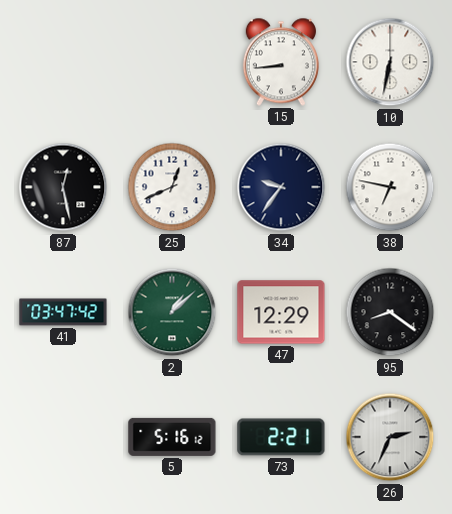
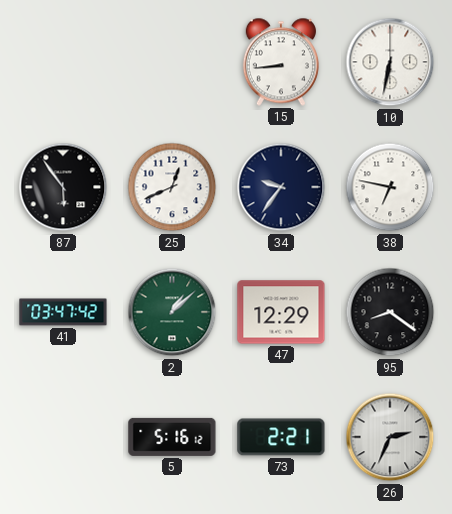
87: 12:28 -> 5:54 (63, 187)
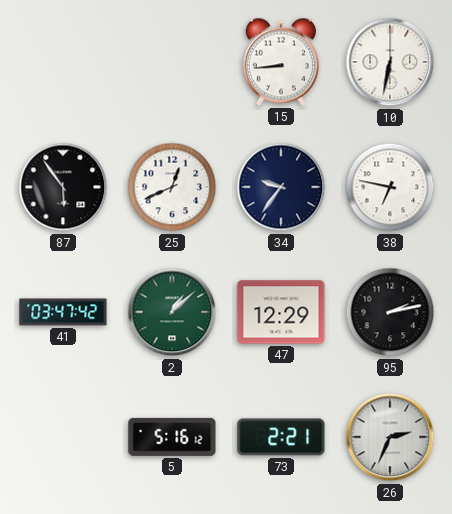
95: 8:21 -> 2:13 (390, 312)
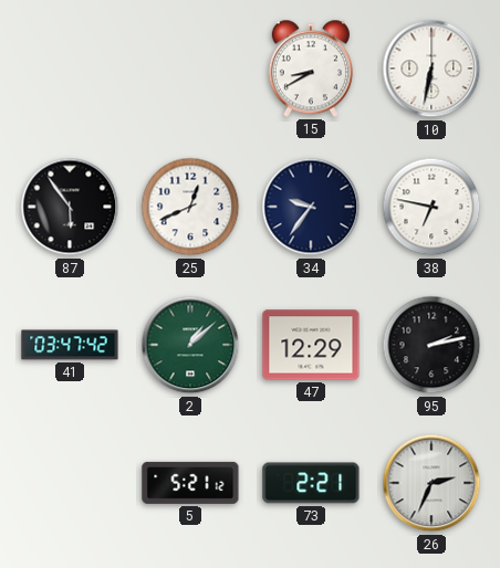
15: 8:44 -> 8:40 (311, 69)
5: 5:16 -> 5:21 (190, 483)
